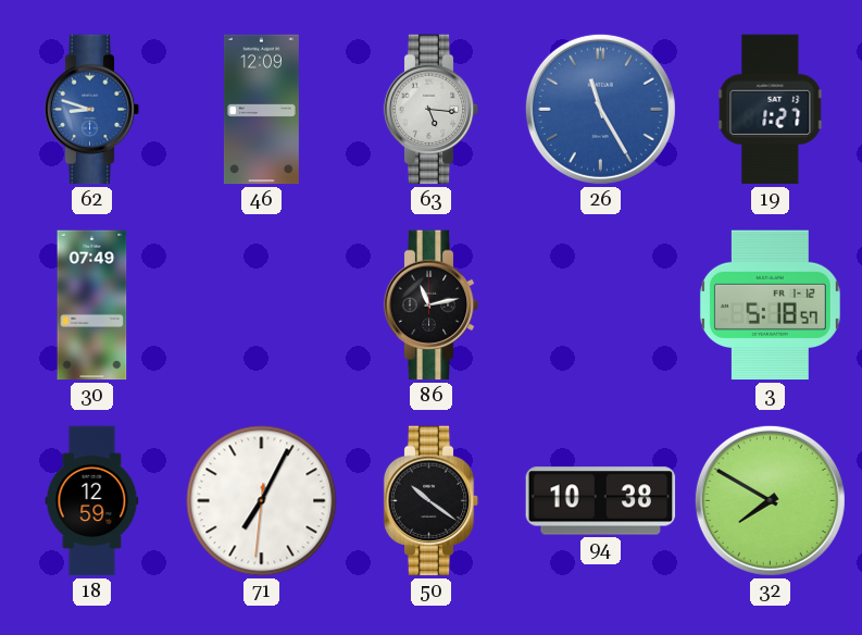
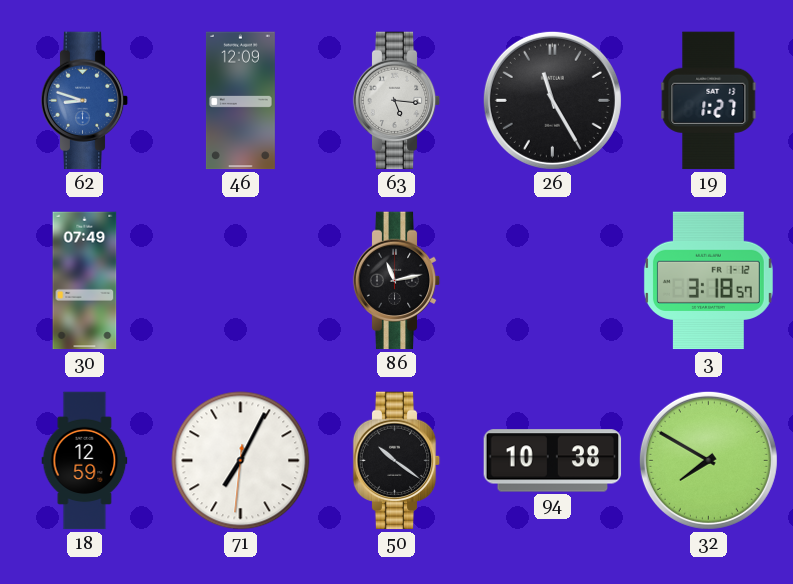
26 dial: blue -> black (552, 100)
3: 5:18 -> 3:18 (708, 281)
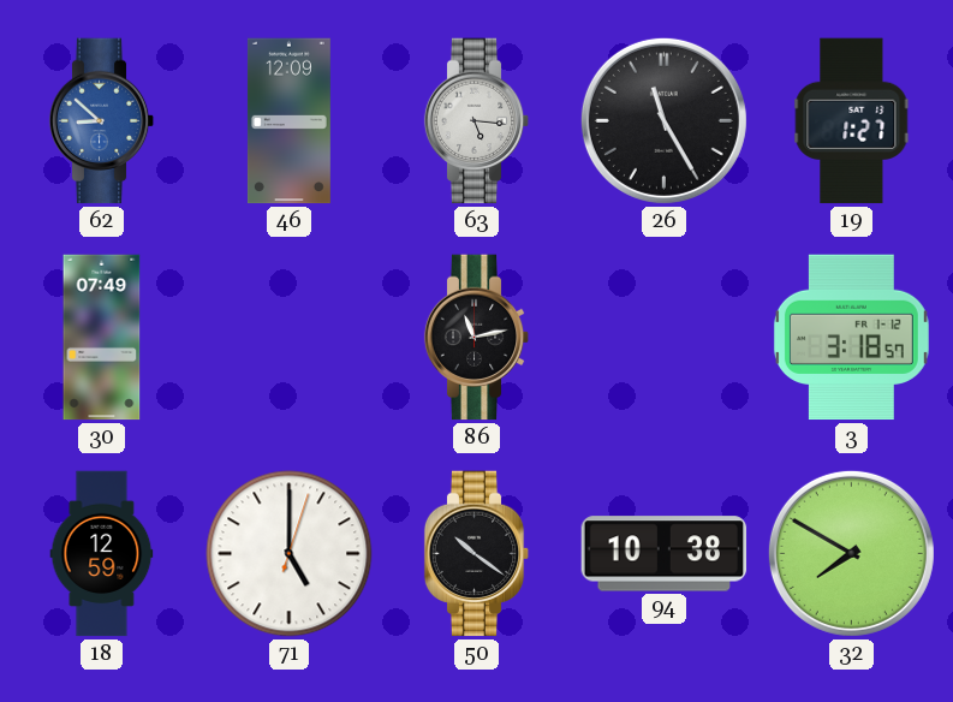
62: 8:48 -> 8:52 (102, 121)
71: 7:04 -> 5:00 (290, 554)
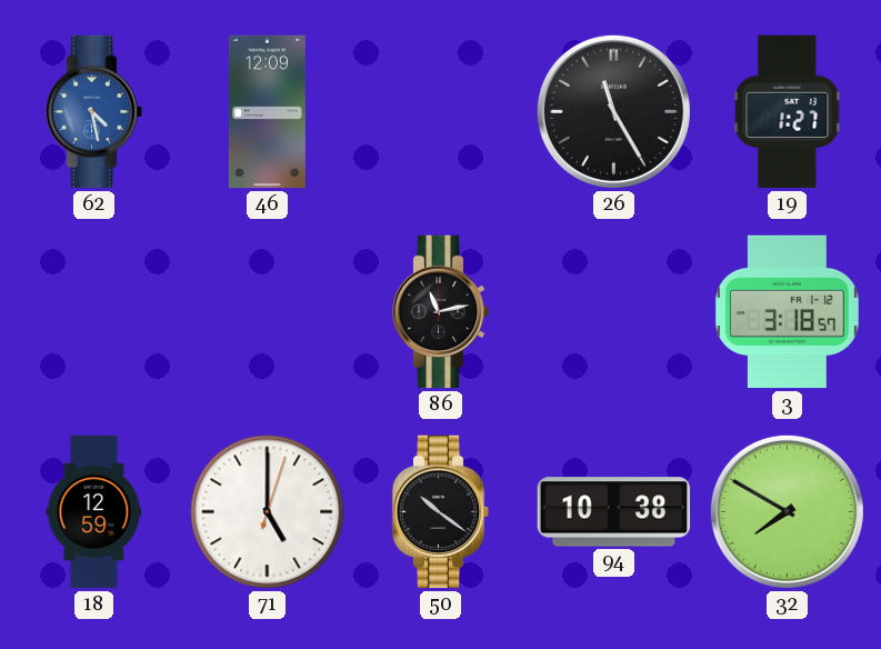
62: 8:52 -> 4:28 (94, 112)
63: 5:16 -> none (477, 121)
30: 07:49 -> none (102, 338)
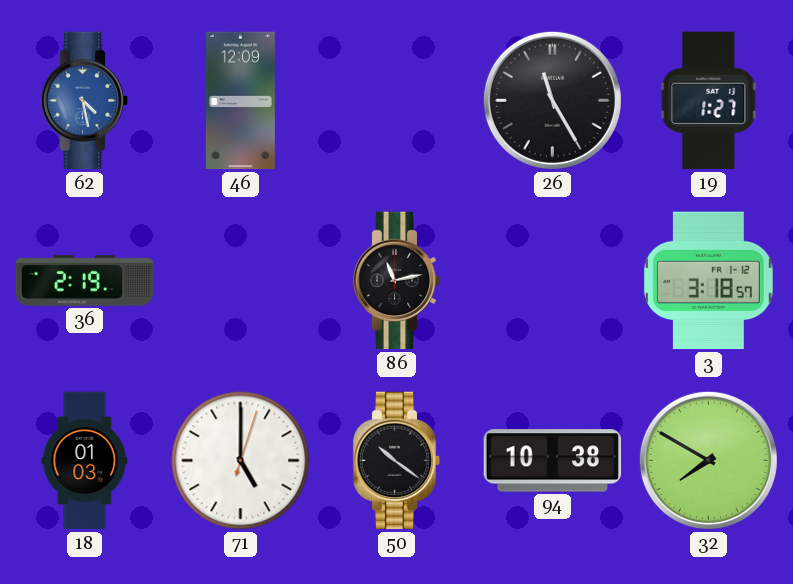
36: none -> 2:19 (85, 281)
18: 12:59 -> 01:03 (85, 461)
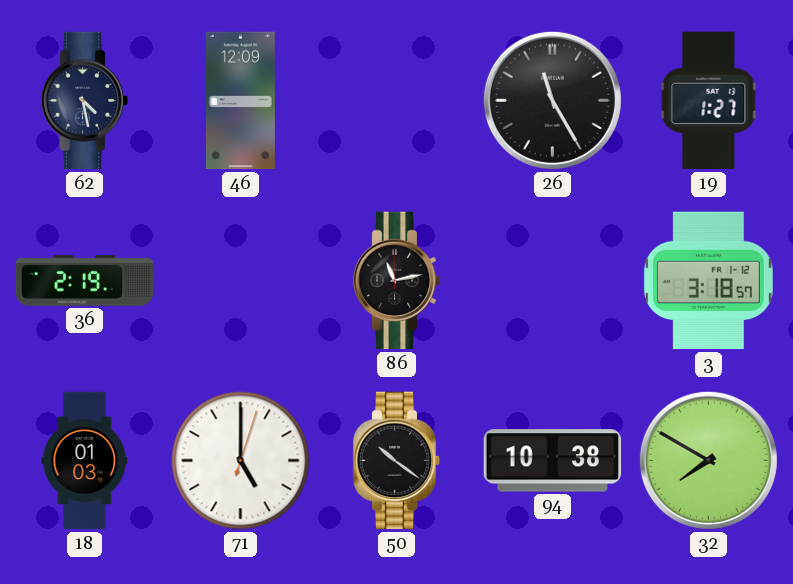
62 dial: blue -> navy (85, 101)
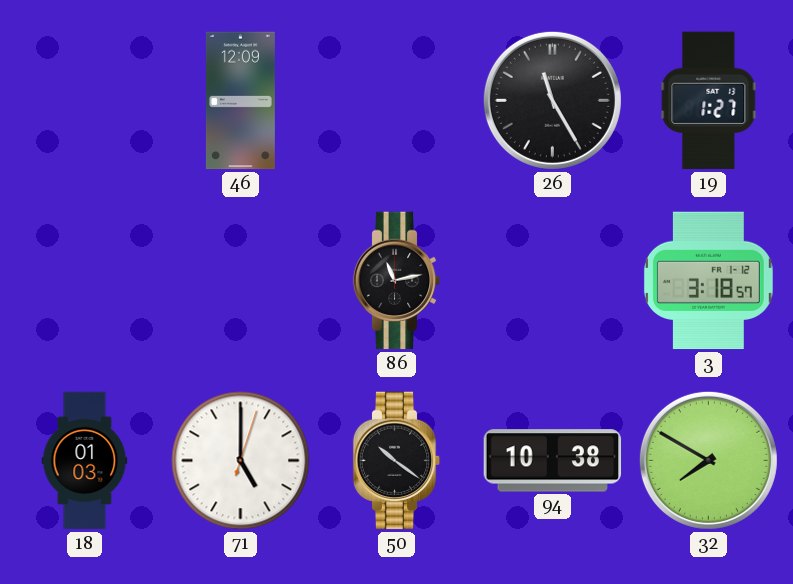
62: 4:28 -> none (85, 101)
36: 2:19 -> none (85, 281)
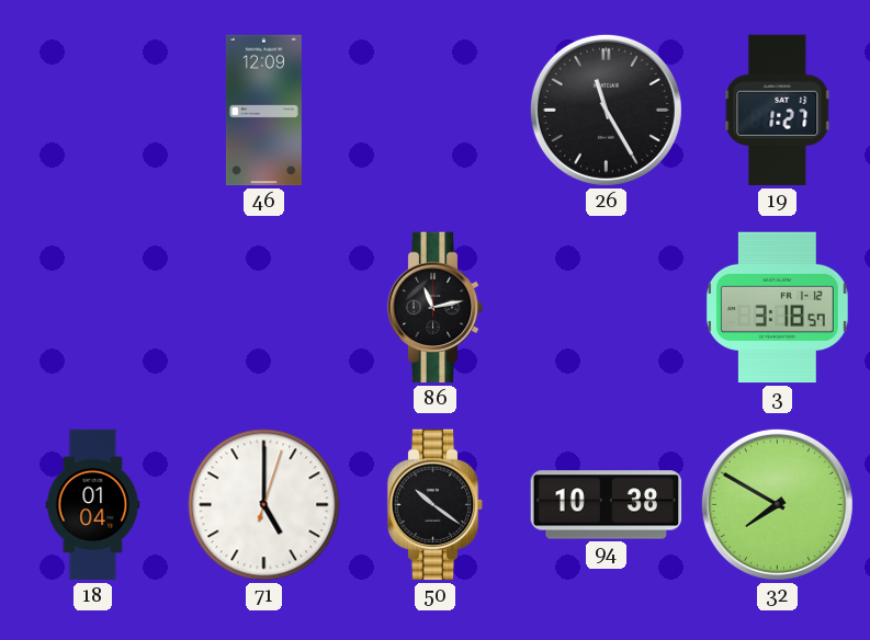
18: 01:03 -> 01:04 (93, 505)
